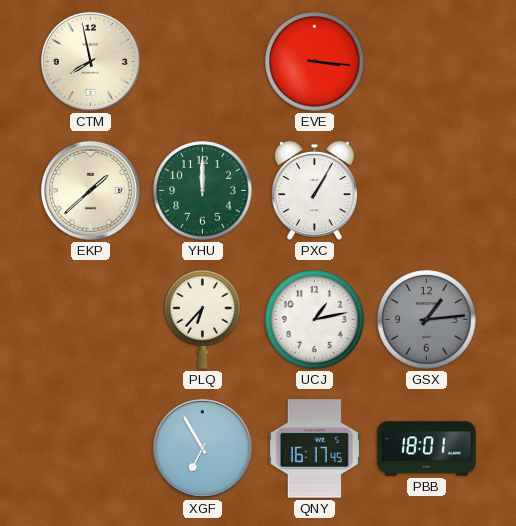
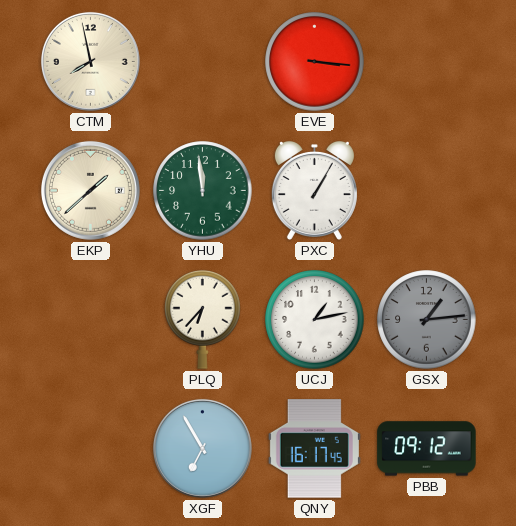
YHU: 12:00 -> 11:59 (203, 191)
PBB: 18:01 -> 09:12 (427, 449)
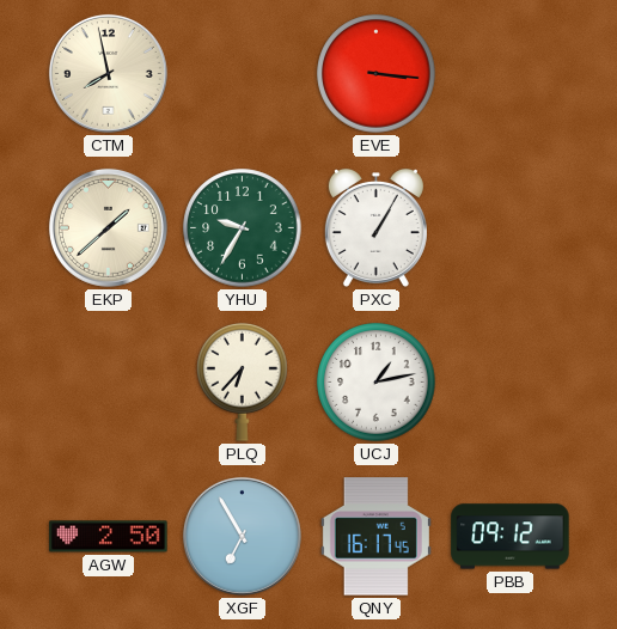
YHU: 11:59 -> 9:35 (243, 228)
GSX: 1:14 -> none (427, 320)
AGW: none -> 2:50 (109, 537)
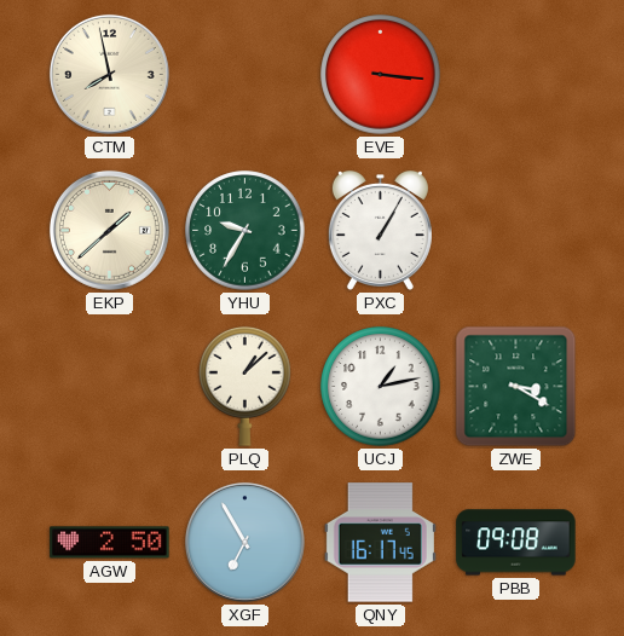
PLQ: 6:37 -> 1:08 (245, 387)
ZWE: none -> 3:20 (516, 387)
PBB: 09:12 -> 09:08 (516, 543)
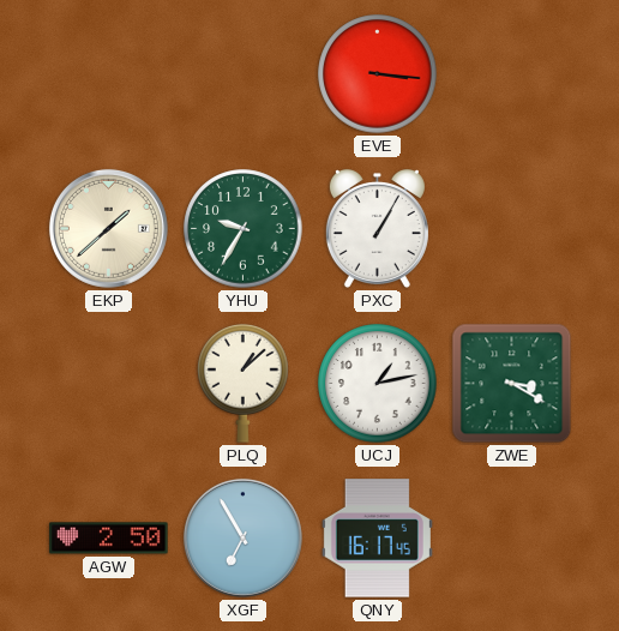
CTM: 7:58 -> none (109, 74)
PBB: 09:08 -> none (516, 543)
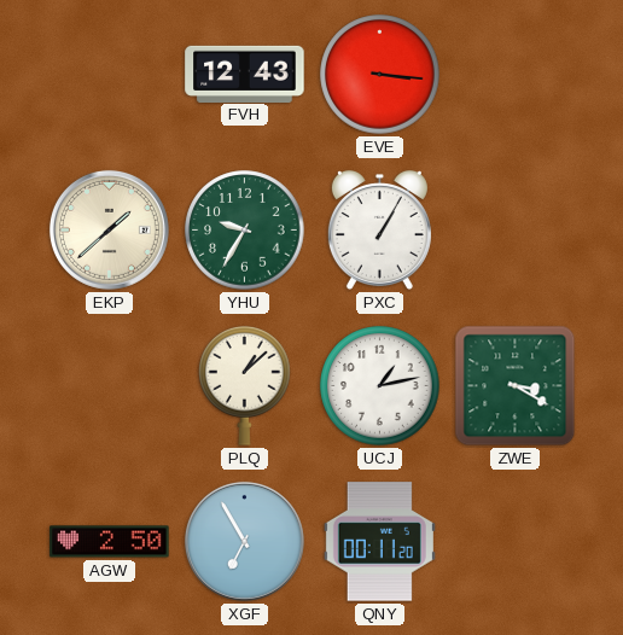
FVH: none -> 12:43 (245, 74)
QNY: 16:17 -> 00:11 (379, 542)
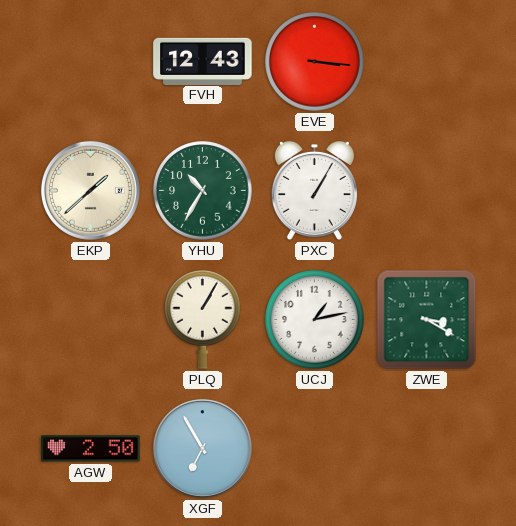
YHU: 9:35 -> 10:35 (203, 191)
PLQ: 1:08 -> 1:05 (203, 320)
QNY: 00:11 -> none (379, 542)
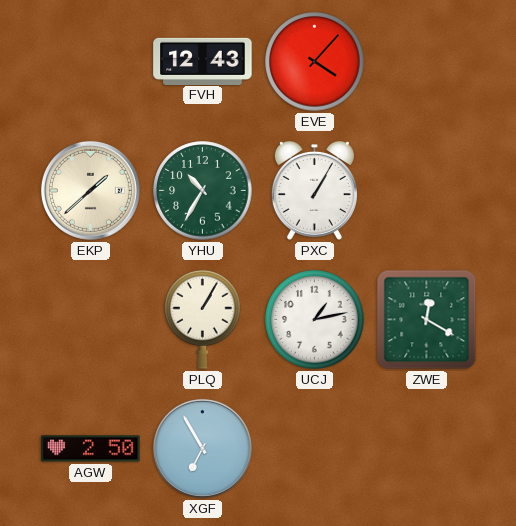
EVE: 3:16 -> 4:07 (315, 62)
ZWE: 3:20 -> 12:20 (427, 320)
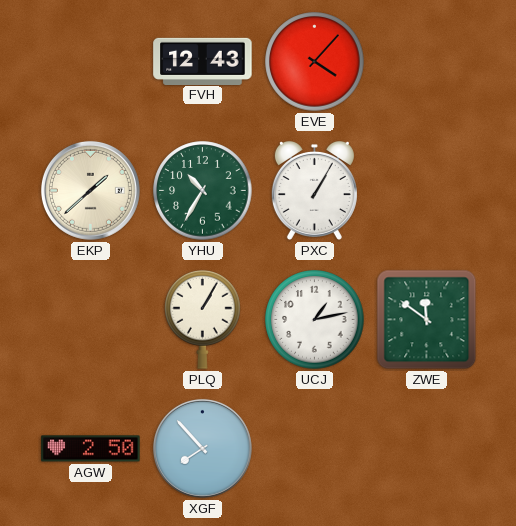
ZWE: 12:20 -> 11:51 (427, 320)
XGF: 6:55 -> 7:53 (202, 448)
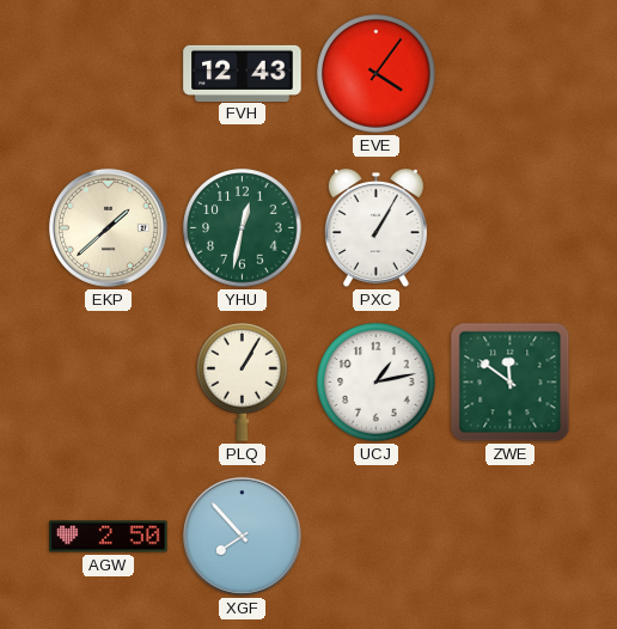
EVE: 4:07 -> 4:06 (377, 74)
YHU: 10:35 -> 12:32 (243, 228)
